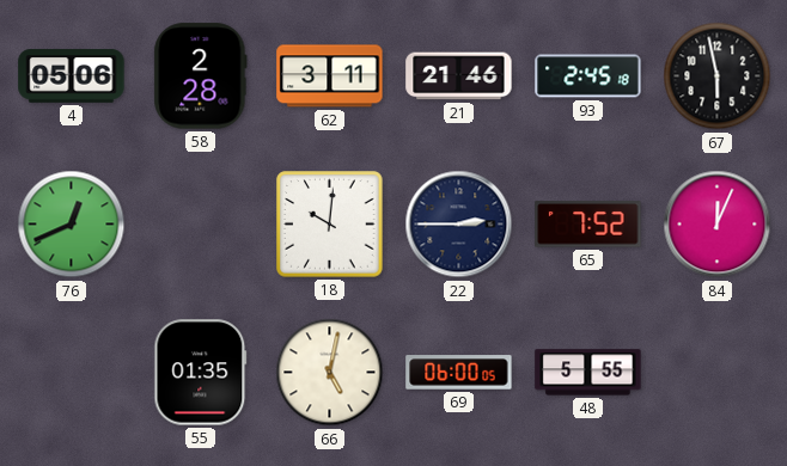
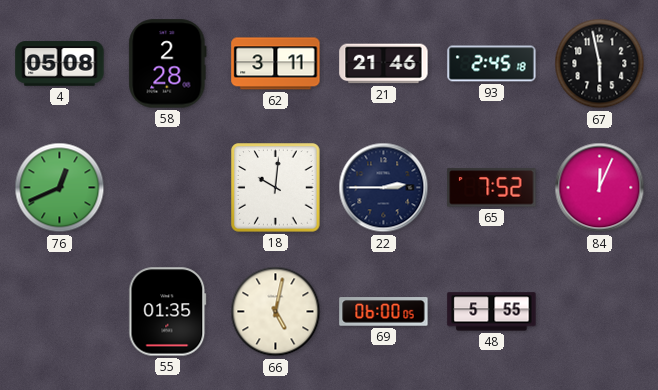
4: 05:06 -> 05:08 (60, 64)
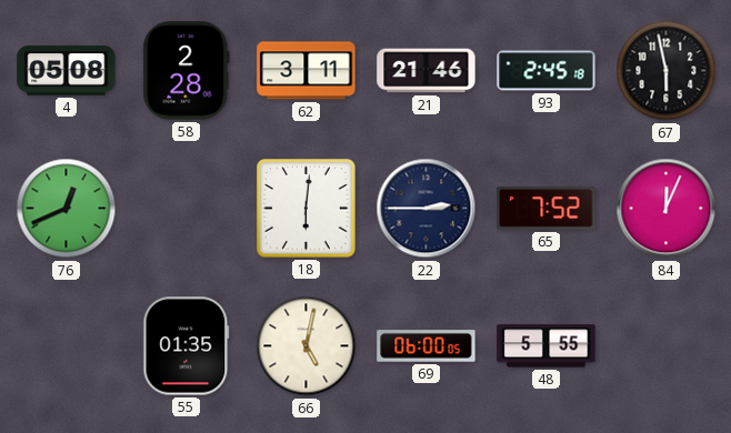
18: 10:01 -> 6:01 (307, 209)
